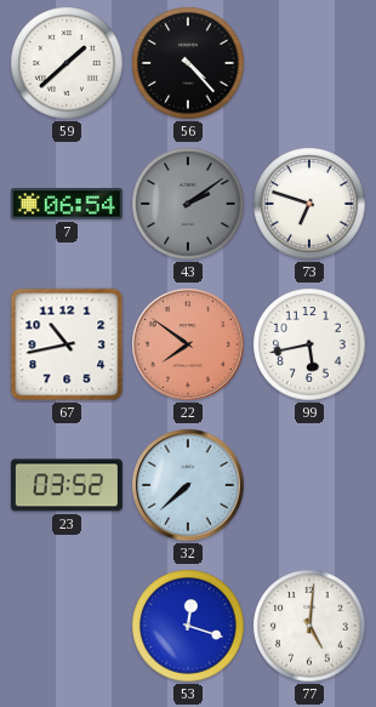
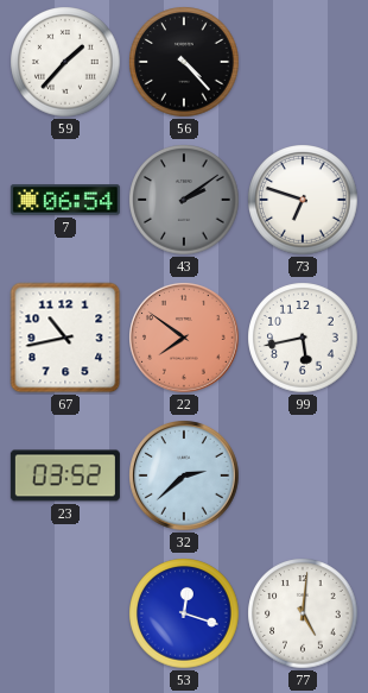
59: 1:38 -> 1:37 (65, 62)
32: 7:38 -> 2:38 (185, 477)
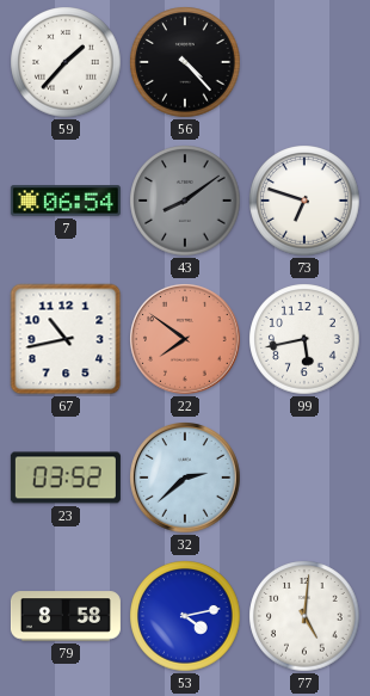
43: 2:09 -> 8:09 (185, 201)
79: none -> 8:58 (66, 616)
53: 12:18 -> 4:13 (185, 616)
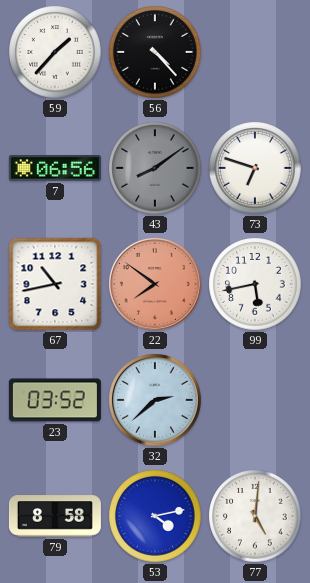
7: 06:54 -> 06:56 (55, 168)
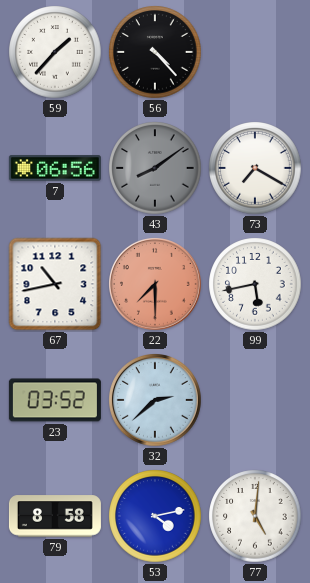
73: 6:48 -> 7:20 (255, 168)
22: 7:51 -> 7:30 (156, 285)
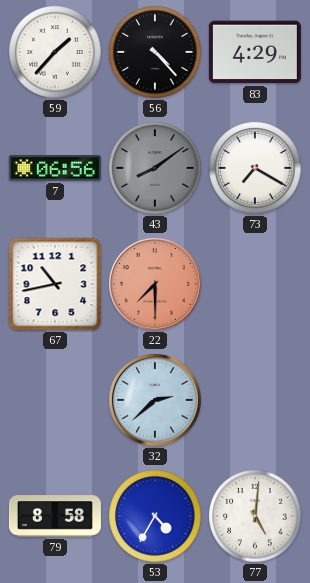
83: none -> 4:29 (255, 52)
99: 5:43 -> none (255, 284)
23: 03:52 -> none (55, 400)
53: 4:13 -> 4:35 (155, 516)
